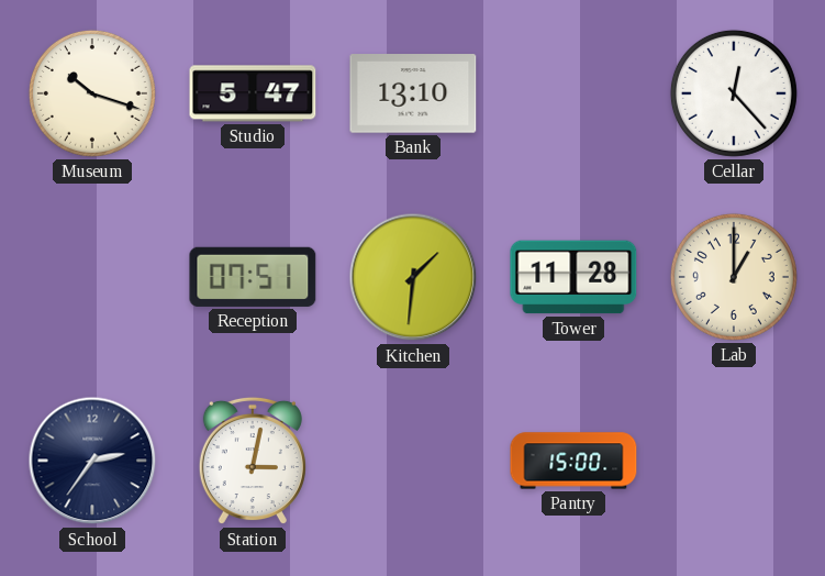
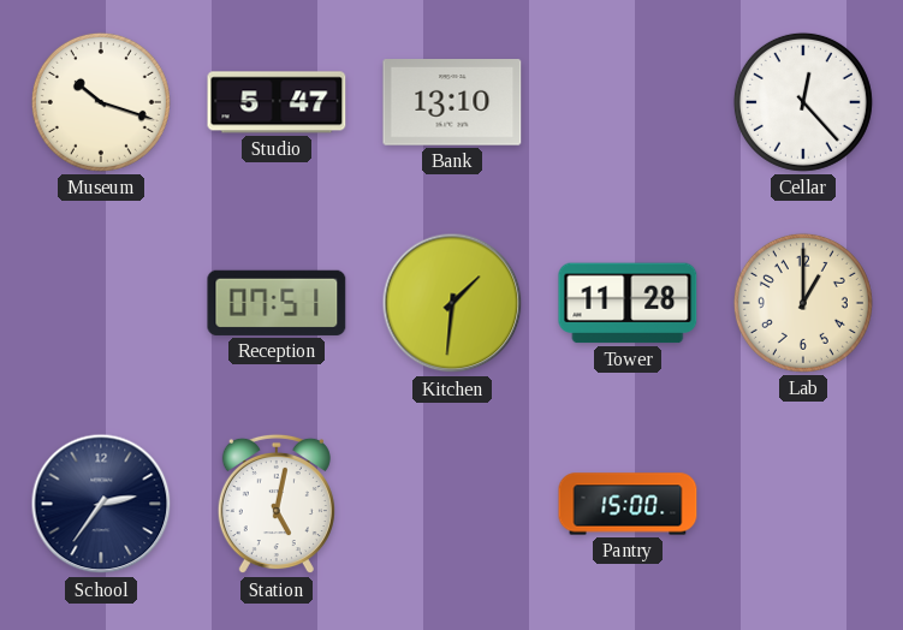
Station: 3:02 -> 5:02 (277, 504)
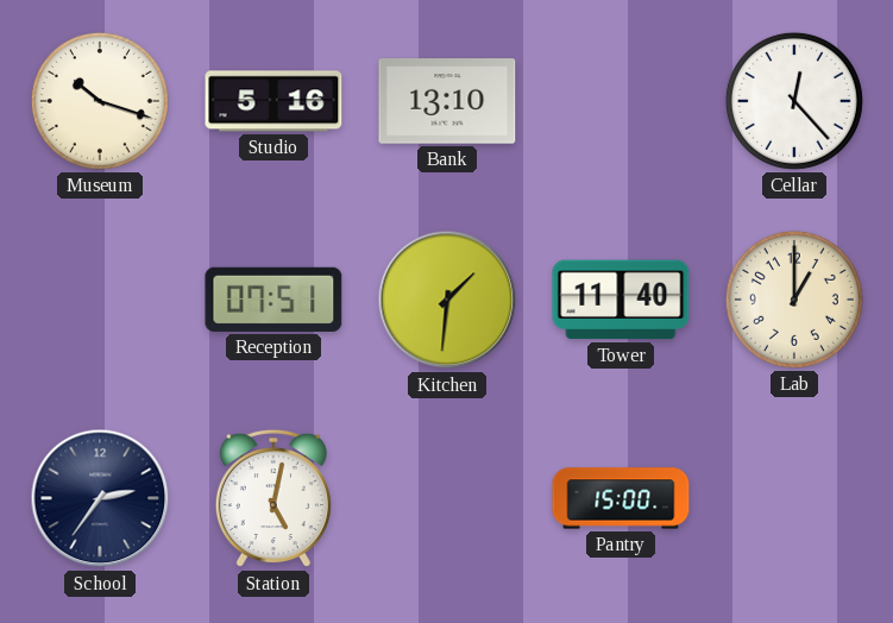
Studio: 5:47 -> 5:16 (273, 101)
Tower: 11:28 -> 11:40 (621, 300)
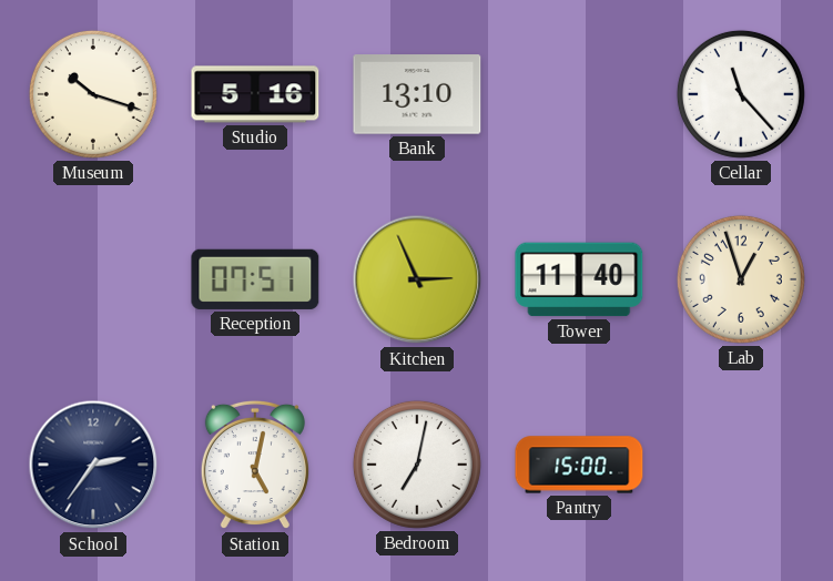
Cellar: 12:23 -> 11:23 (741, 94)
Kitchen: 1:31 -> 2:56 (417, 279)
Lab: 1:00 -> 12:57 (741, 279)
Bedroom: none -> 7:02 (417, 465)
